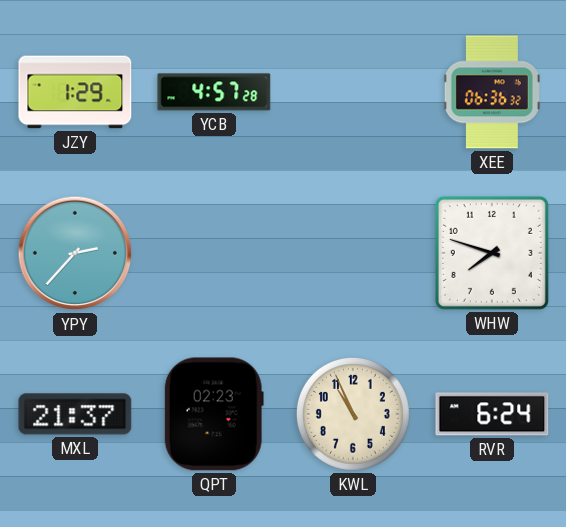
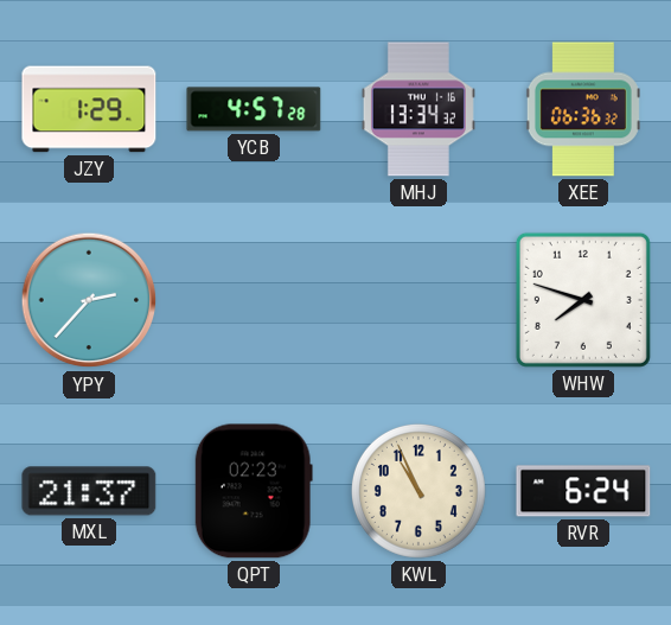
MHJ: none -> 13:34 (418, 109)
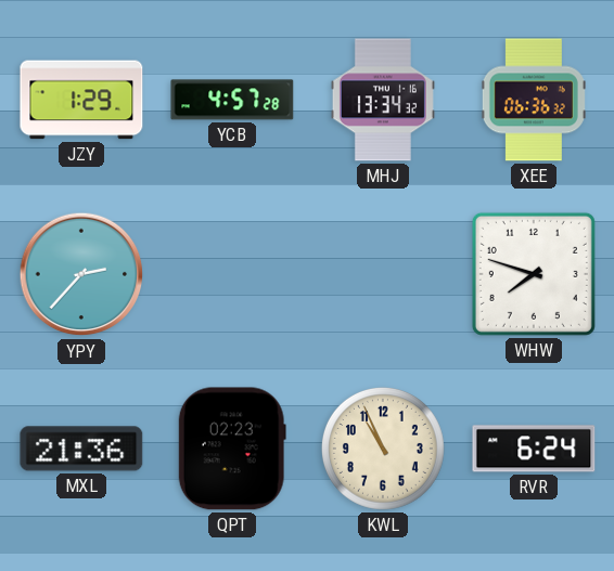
MXL: 21:37 -> 21:36 (81, 449)
